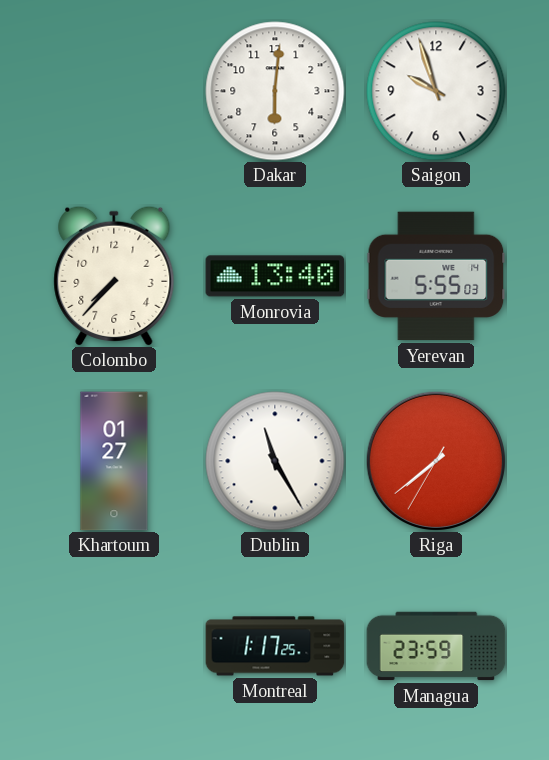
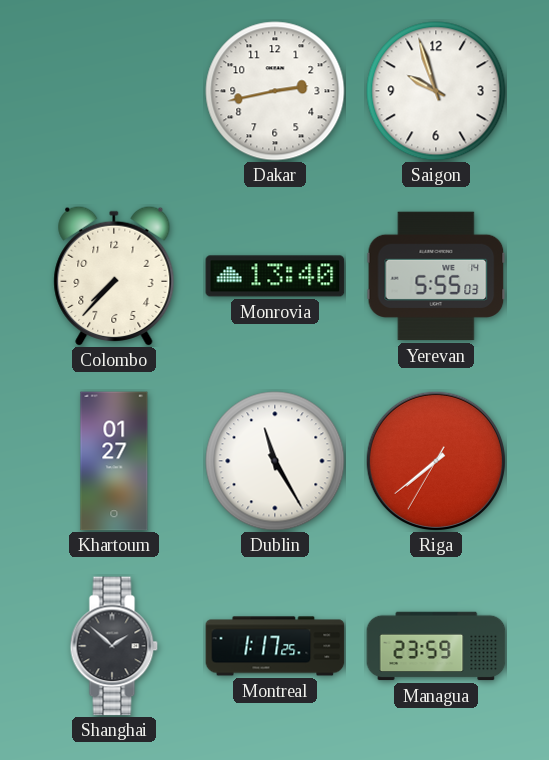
Dakar: 6:01 -> 2:43 (275, 91)
Shanghai: none -> 1:52 (114, 646)
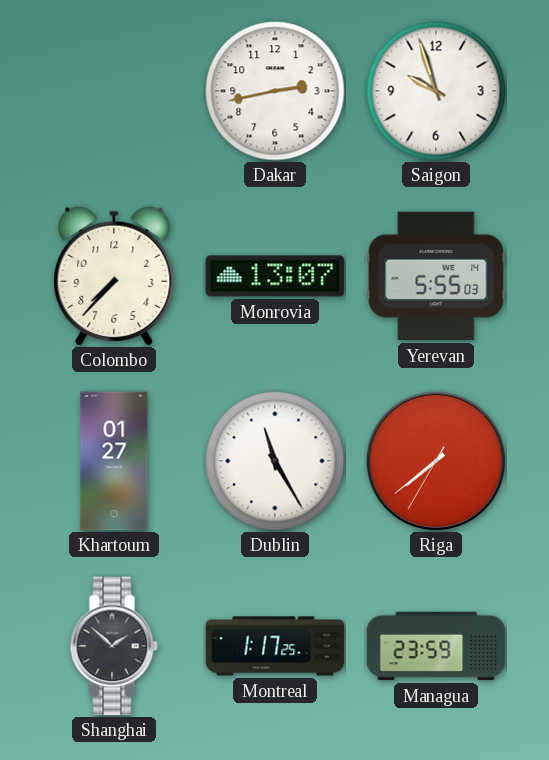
Monrovia: 13:40 -> 13:07 (275, 276)
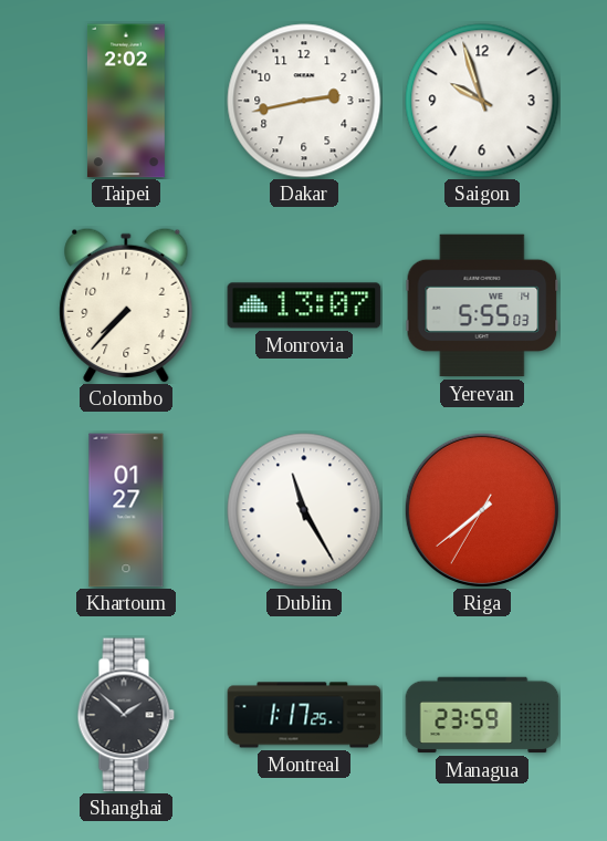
Taipei: none -> 2:02 (126, 101)
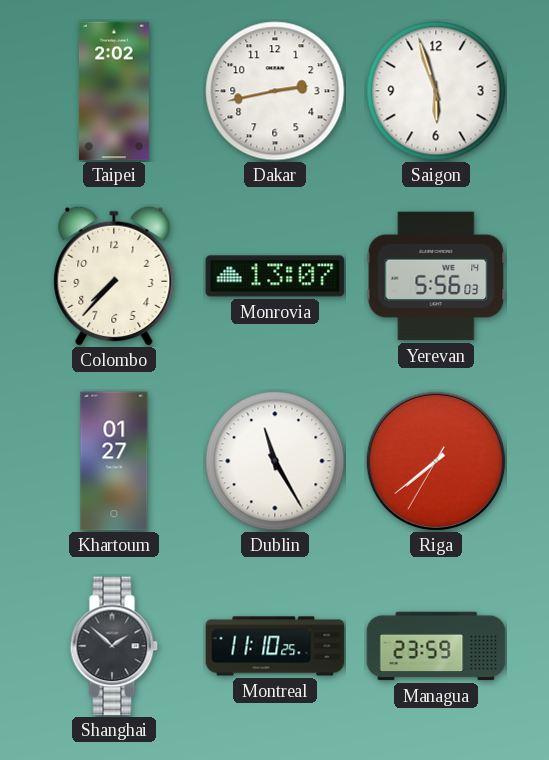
Saigon: 9:57 -> 5:57 (436, 91)
Yerevan: 5:55 -> 5:56 (436, 276)
Montreal: 1:17 -> 11:10 (275, 646)
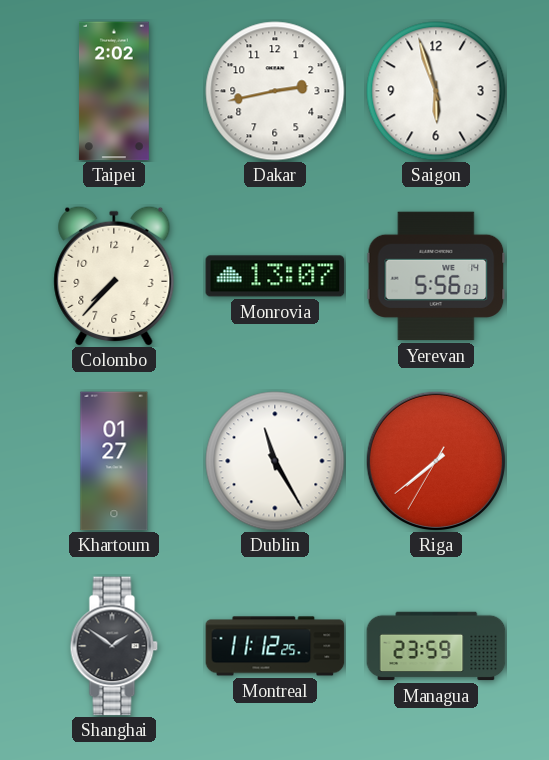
Shanghai: 1:52 -> 1:51 (114, 646)
Montreal: 11:10 -> 11:12 (275, 646)
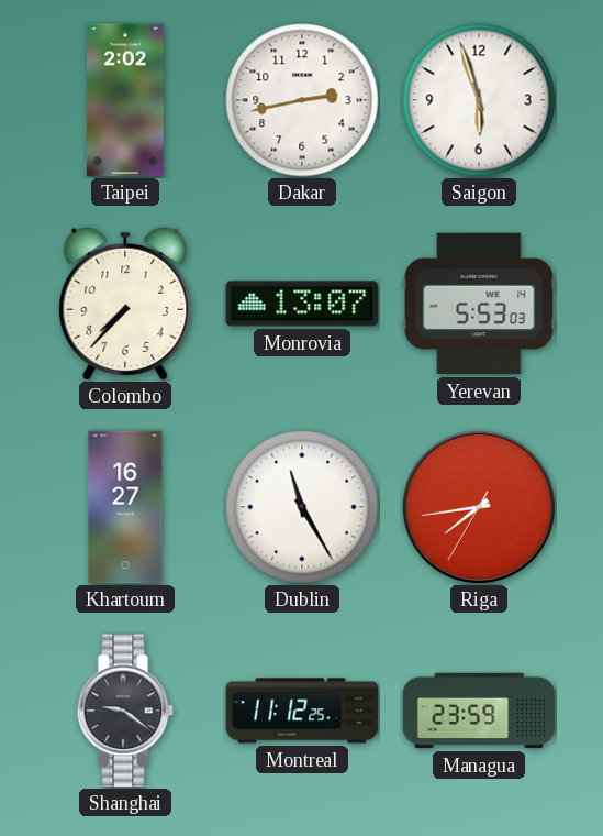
Yerevan: 5:56 -> 5:53 (479, 304)
Khartoum: 01:27 -> 16:27 (125, 507)
Riga: 7:38 -> 7:43 (479, 507)
Shanghai: 1:51 -> 9:21 (125, 711)
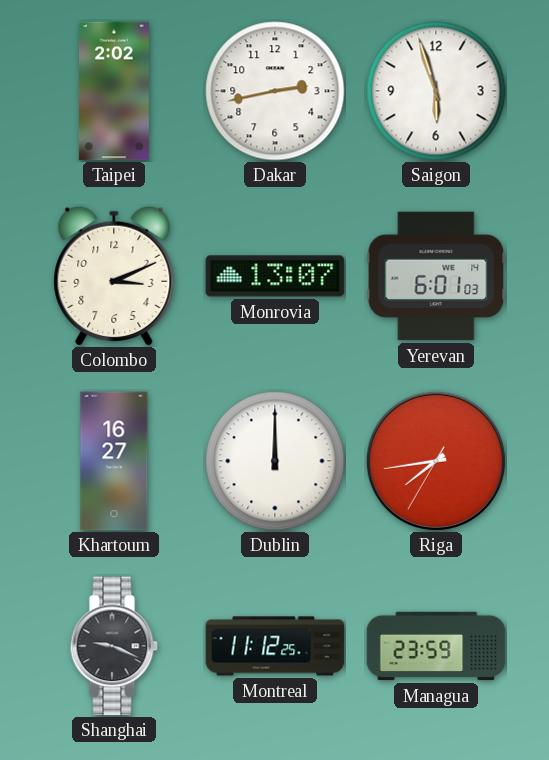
Colombo: 7:37 -> 3:11 (114, 275)
Yerevan: 5:53 -> 6:01 (436, 276)
Dublin: 11:25 -> 12:00 (275, 461)
Shanghai: 9:21 -> 9:19 (114, 646)
